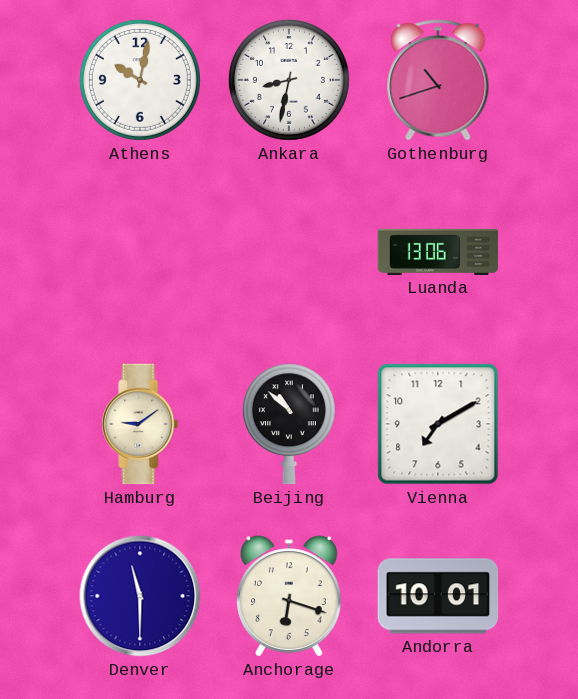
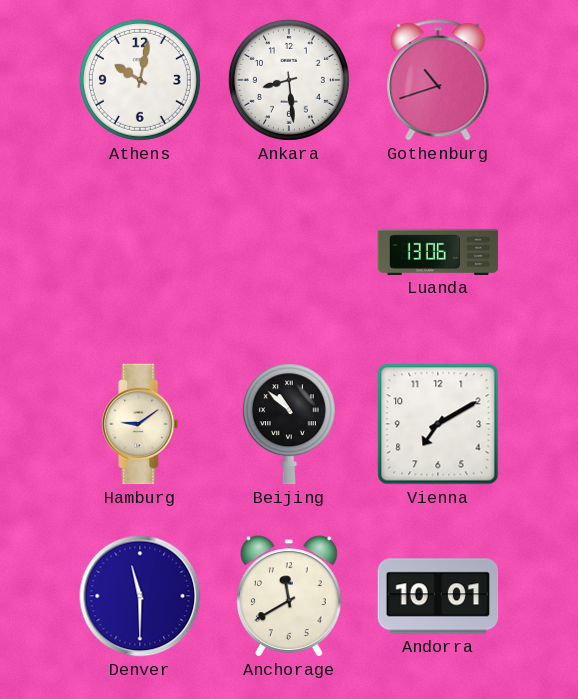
Ankara: 8:32 -> 8:29 (289, 80)
Anchorage: 6:18 -> 11:40 (289, 596)
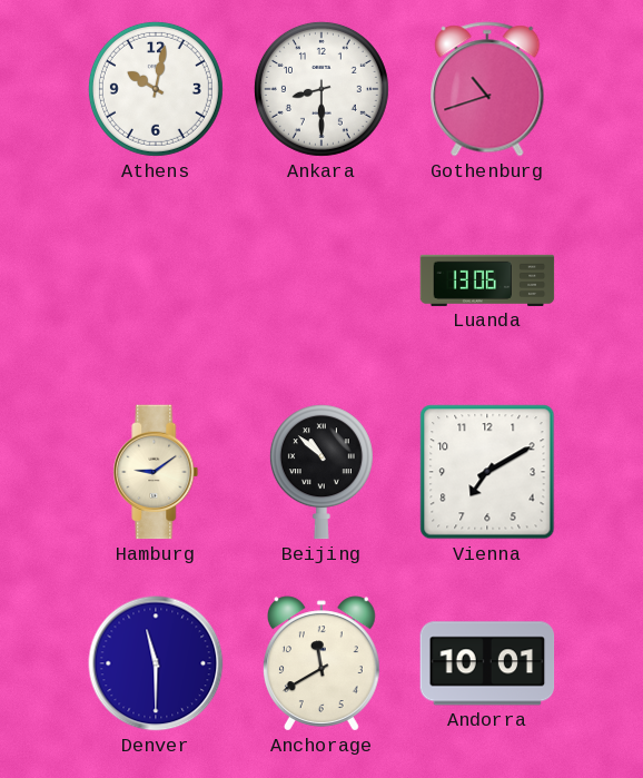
Ankara: 8:29 -> 8:30 (321, 89)
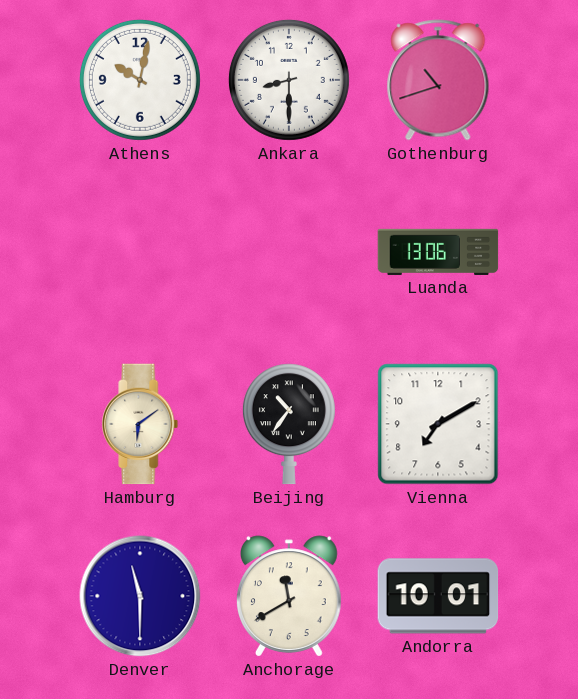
Hamburg: 9:09 -> 6:09 (140, 424)
Beijing: 10:52 -> 10:36 (289, 424)
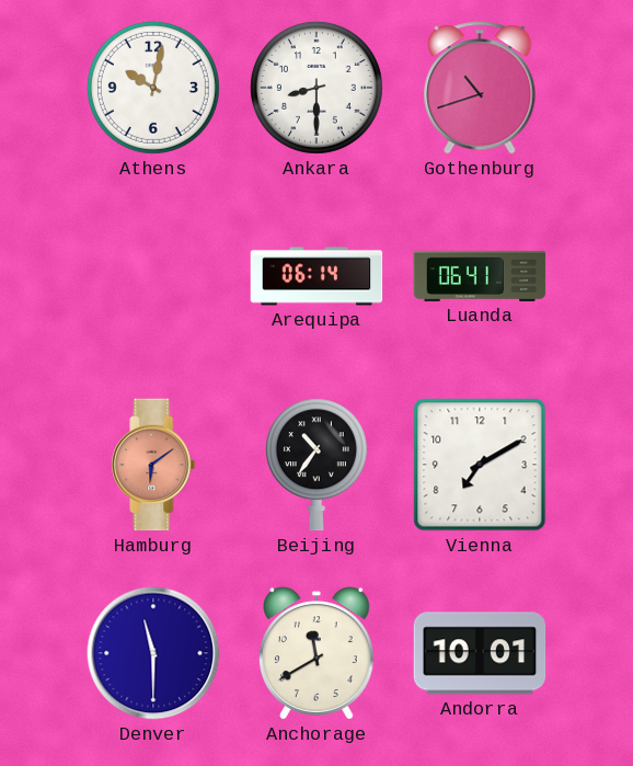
Arequipa: none -> 06:14 (316, 276)
Luanda: 13:06 -> 06:41 (480, 276)
Hamburg dial: cream -> salmon (153, 465)
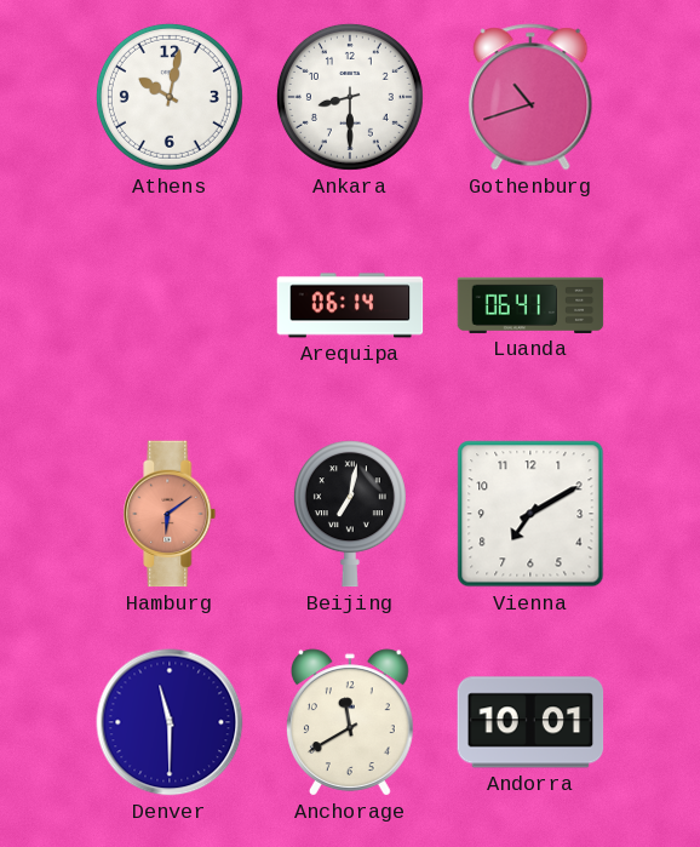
Beijing: 10:36 -> 7:02 (350, 514)
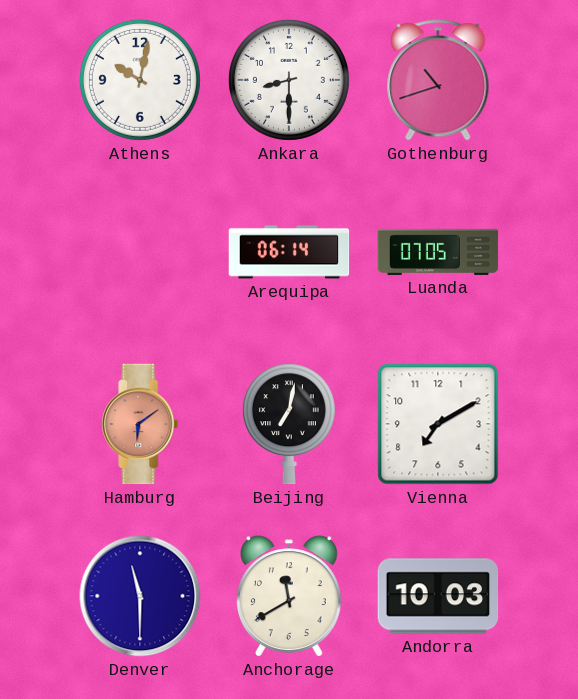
Luanda: 06:41 -> 07:05 (438, 252)
Andorra: 10:01 -> 10:03 (438, 596)
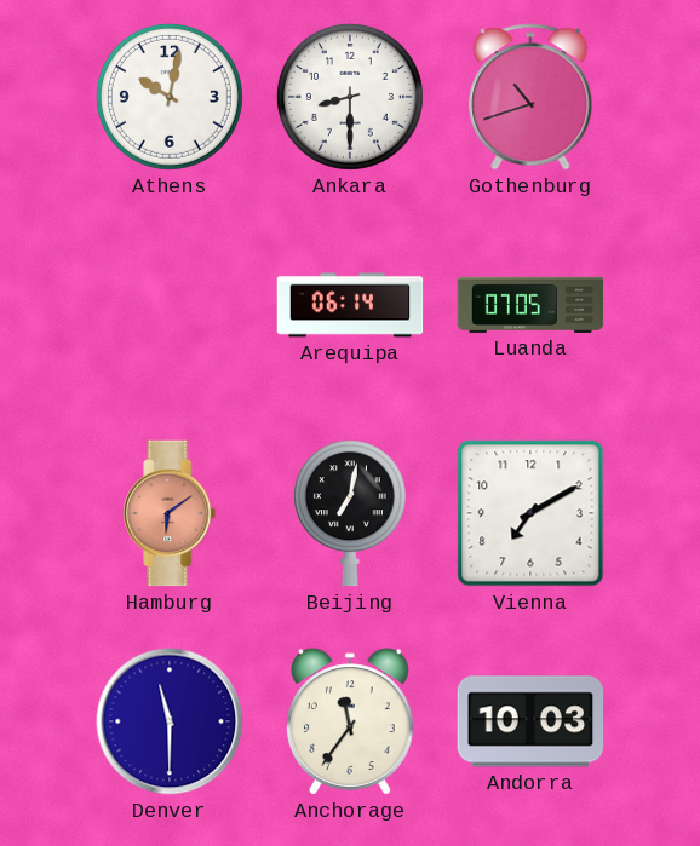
Anchorage: 11:40 -> 11:36 (350, 721)
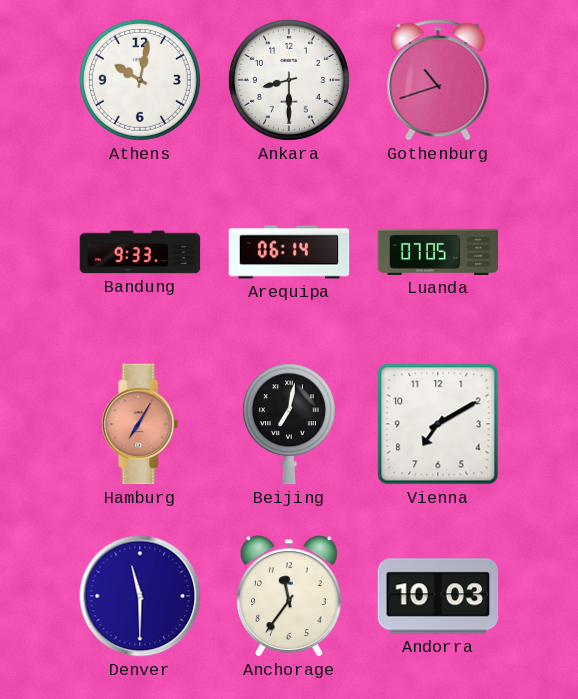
Bandung: none -> 9:33 (140, 252)
Hamburg: 6:09 -> 7:05 (140, 424)
